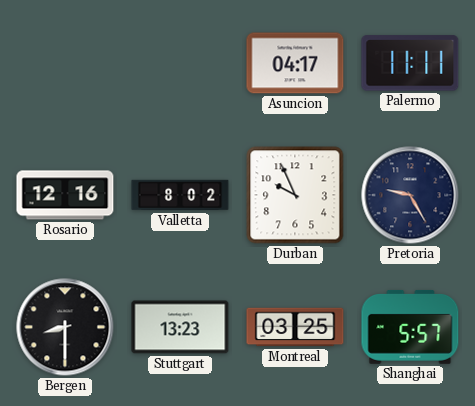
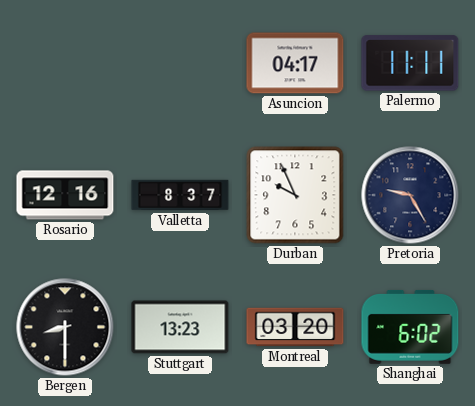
Valletta: 8:02 -> 8:37 (180, 195)
Montreal: 03:25 -> 03:20 (295, 327)
Shanghai: 5:57 -> 6:02 (410, 327)
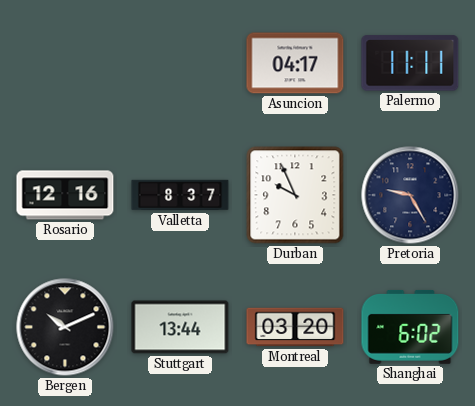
Bergen: 8:30 -> 10:11 (65, 327)
Stuttgart: 13:23 -> 13:44 (180, 327)
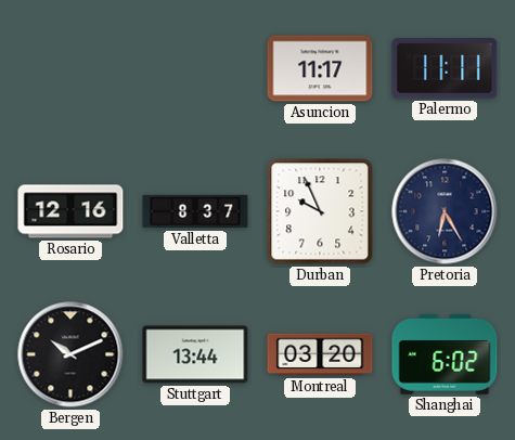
Asuncion: 04:17 -> 11:17 (320, 68)
Pretoria: 9:25 -> 6:25 (445, 211)
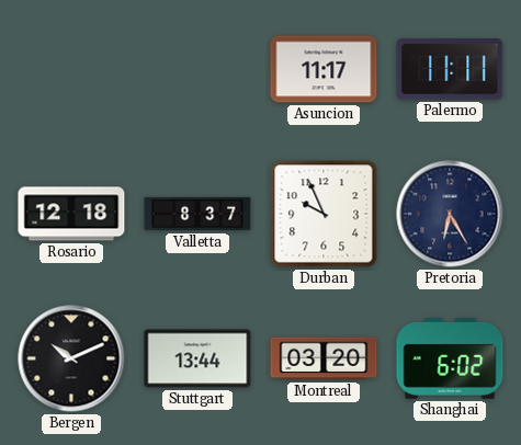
Rosario: 12:16 -> 12:18 (71, 214)
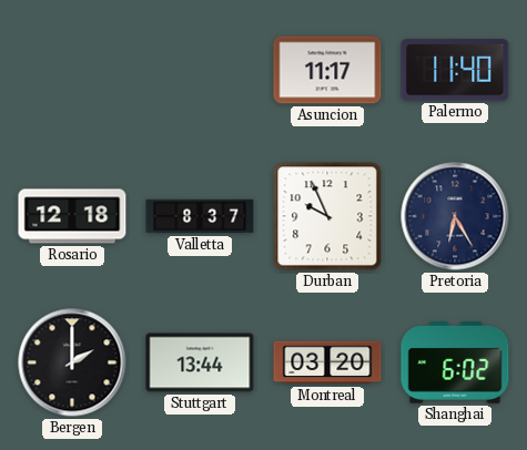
Palermo: 11:11 -> 11:40 (455, 70)
Bergen: 10:11 -> 2:00 (72, 362)
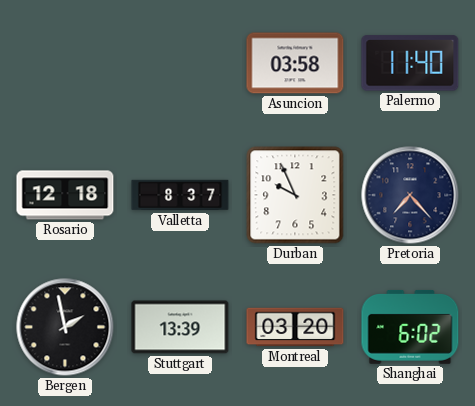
Asuncion: 11:17 -> 03:58 (295, 63)
Pretoria: 6:25 -> 7:23 (410, 195)
Bergen: 2:00 -> 1:58 (65, 327)
Stuttgart: 13:44 -> 13:39 (180, 327)
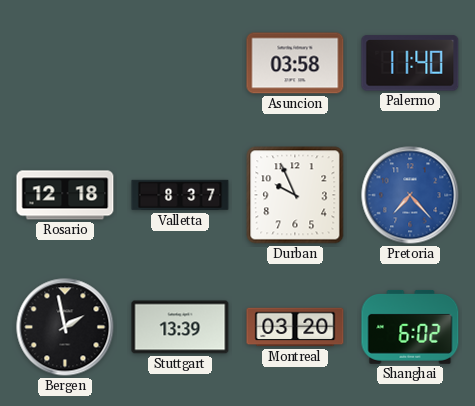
Pretoria dial: navy -> blue (410, 195)
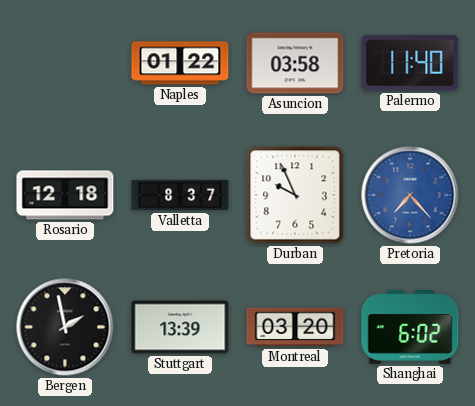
Naples: none -> 01:22 (180, 63)
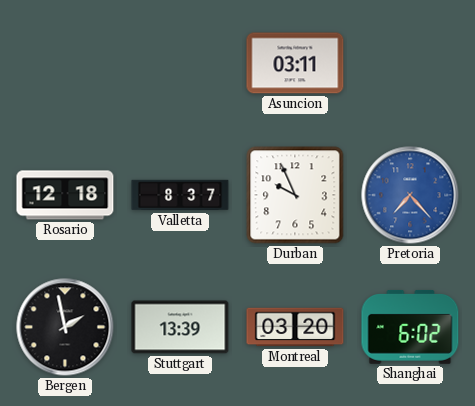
Naples: 01:22 -> none (180, 63)
Asuncion: 03:58 -> 03:11 (295, 63)
Palermo: 11:40 -> none (410, 63)
